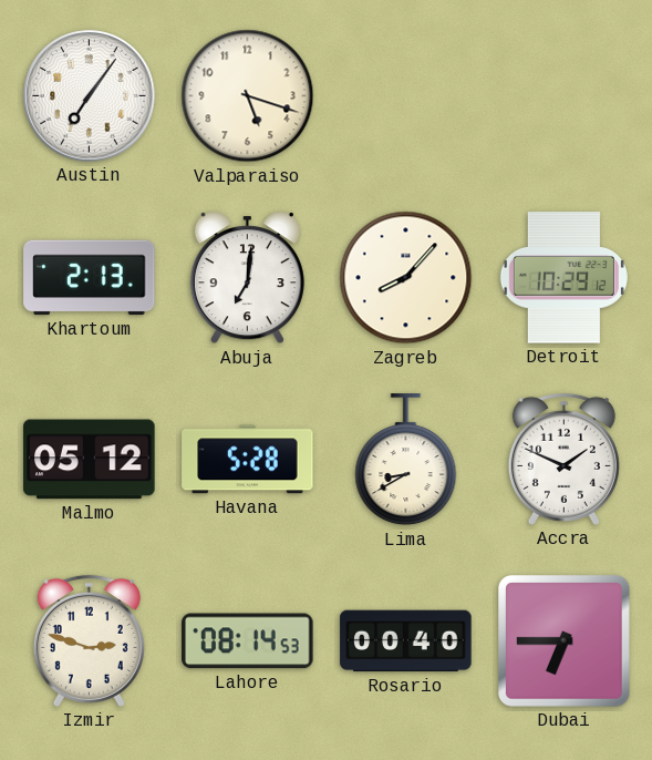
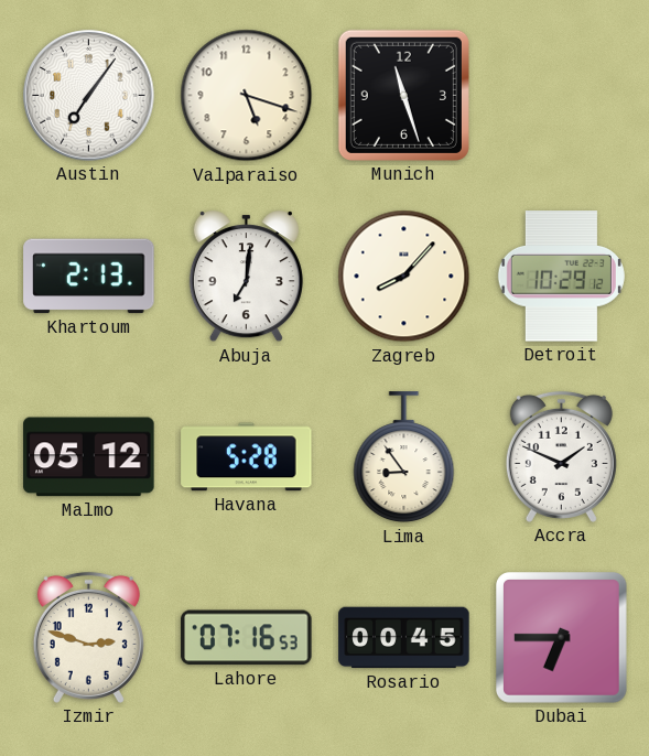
Munich: none -> 11:27 (403, 95)
Lima: 8:40 -> 8:54 (404, 457)
Lahore: 08:14 -> 07:16 (247, 638)
Rosario: 00:40 -> 00:45 (404, 638)
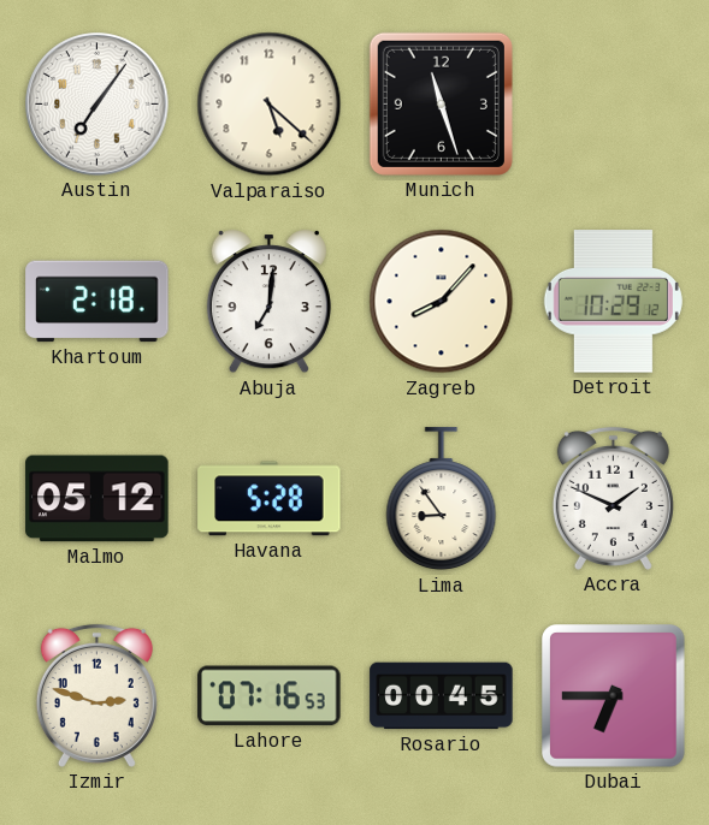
Valparaiso: 5:18 -> 5:22 (270, 105)
Khartoum: 2:13 -> 2:18 (98, 302)
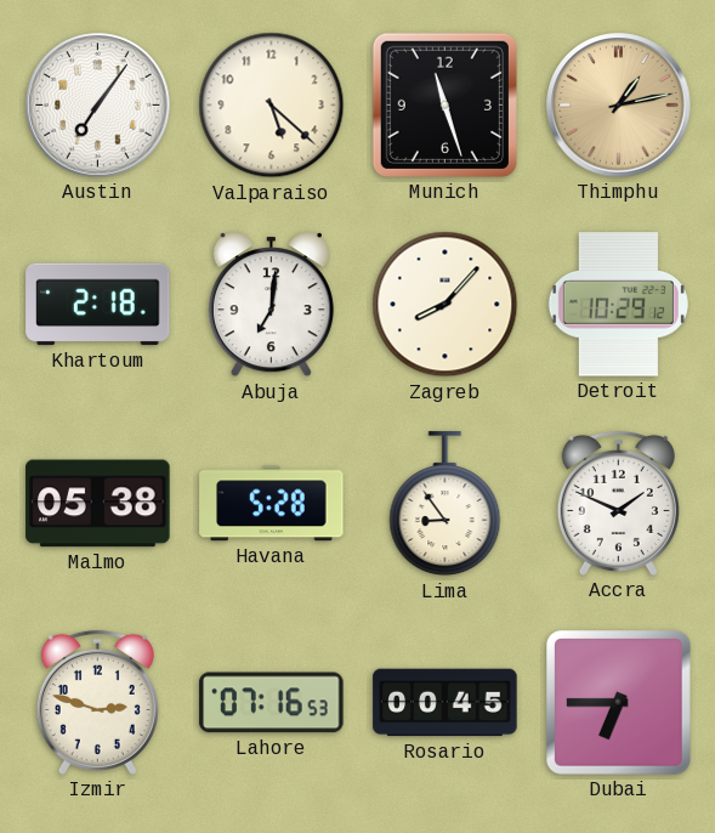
Thimphu: none -> 1:13 (619, 106)
Malmo: 05:12 -> 05:38 (98, 504)
